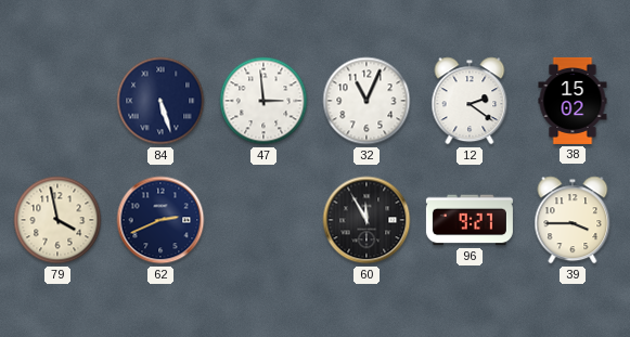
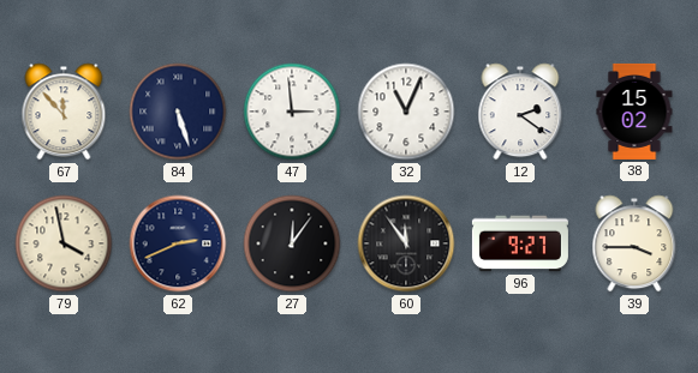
67: none -> 11:53 (64, 112)
27: none -> 12:06 (292, 243)
60: 11:55 -> 11:54 (406, 243)
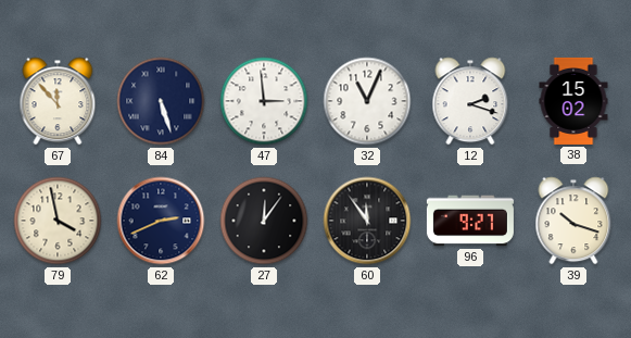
12: 2:21 -> 2:18 (470, 101)
39: 3:45 -> 10:18 (573, 221)
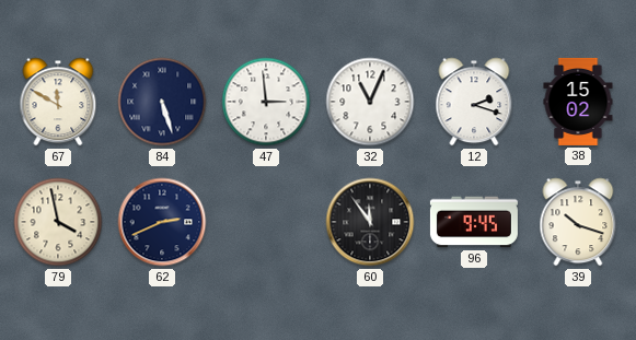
67: 11:53 -> 11:50 (58, 102)
27: 12:06 -> none (264, 221)
96: 9:27 -> 9:45 (474, 222)
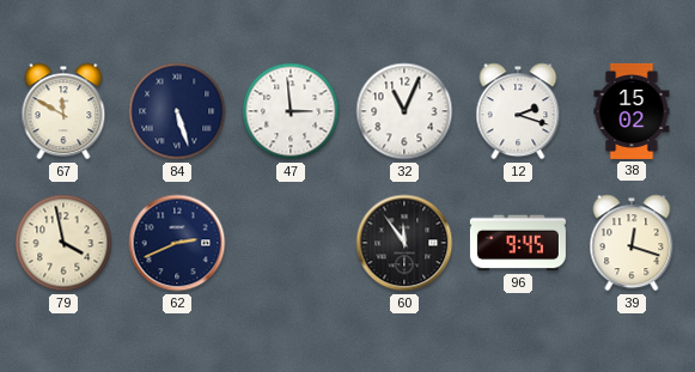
39: 10:18 -> 12:18 (632, 243)
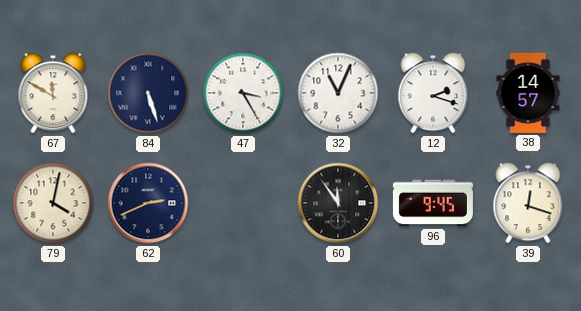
47: 2:59 -> 3:25 (243, 93)
38: 15:02 -> 14:57 (528, 93)
79: 3:58 -> 4:02 (53, 203)
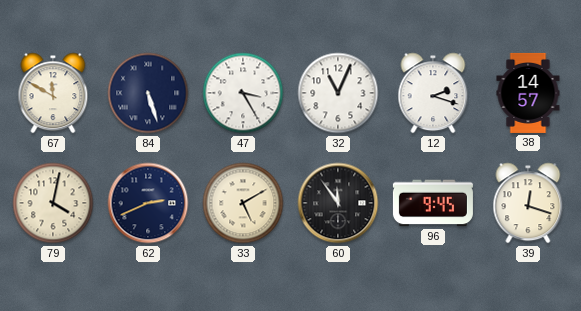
33: none -> 5:10 (243, 203)
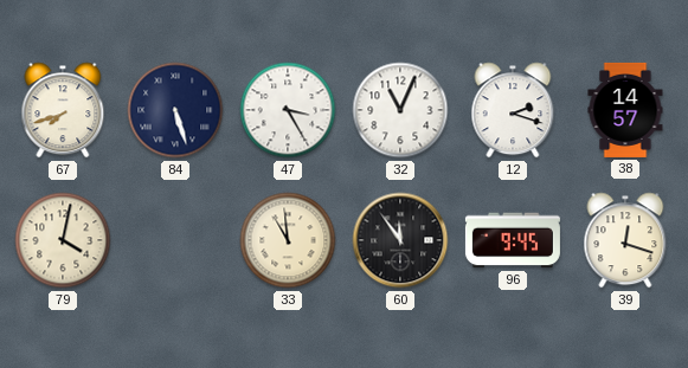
67: 11:50 -> 7:42 (63, 110)
62: 2:41 -> none (148, 203)
33: 5:10 -> 10:59 (288, 240)
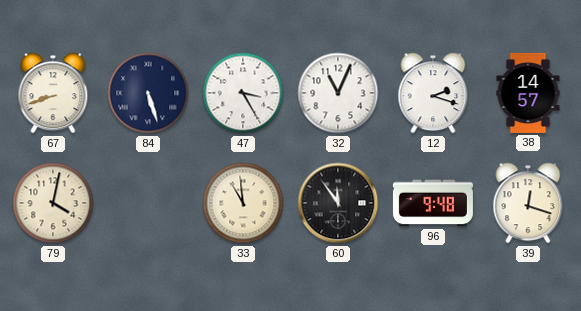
67: 7:42 -> 8:42 (53, 93)
96: 9:45 -> 9:48 (433, 203)
